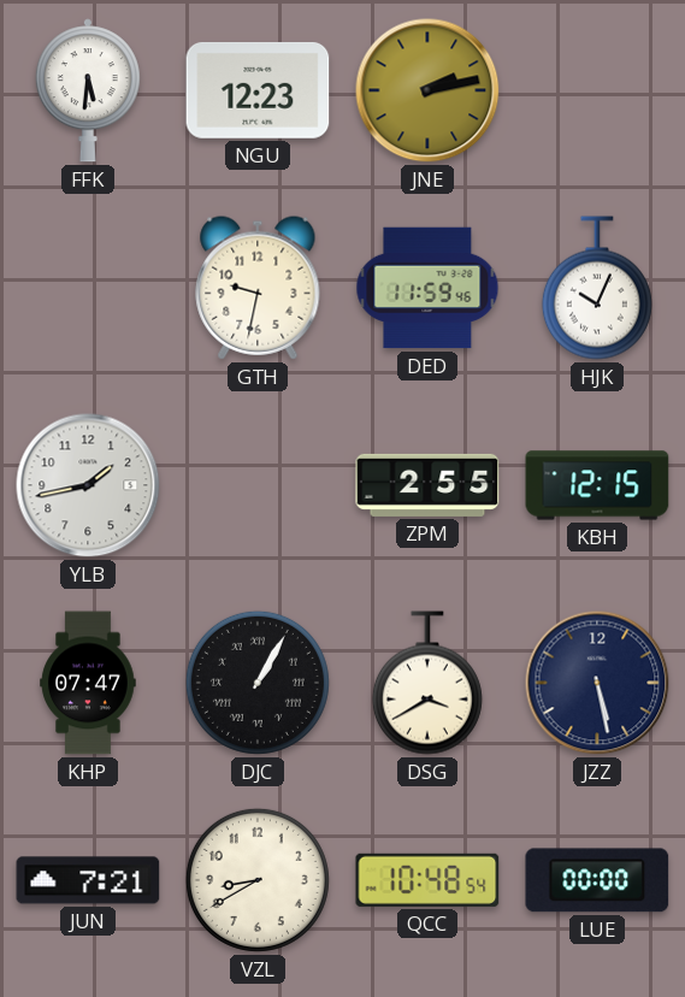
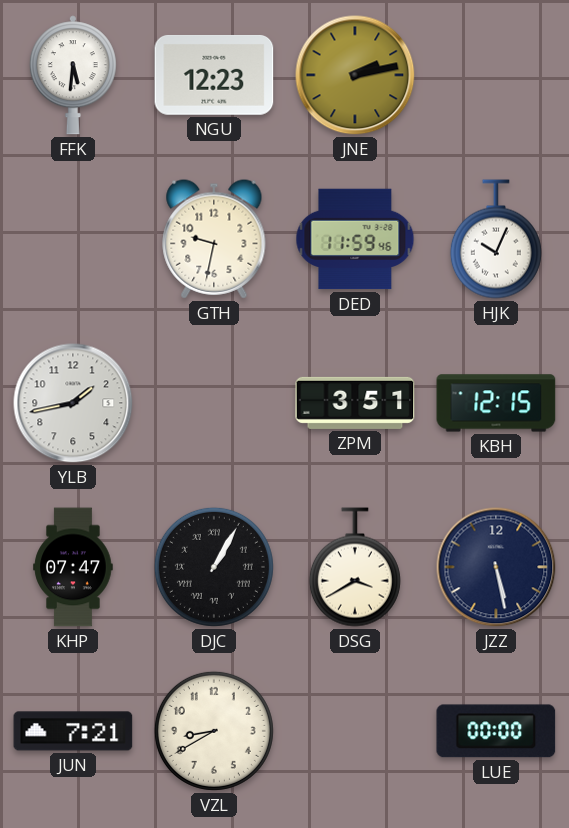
ZPM: 2:55 -> 3:51 (355, 403)
QCC: 10:48 -> none (427, 880)
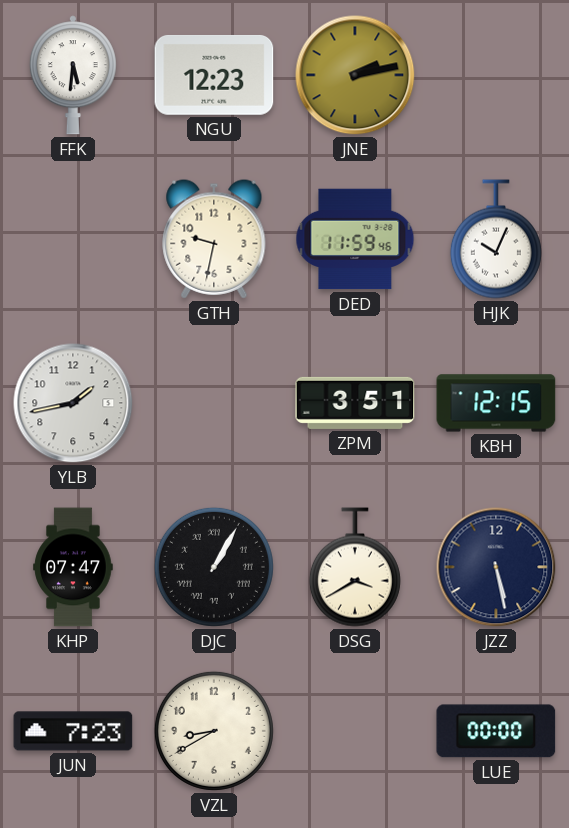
JUN: 7:21 -> 7:23 (73, 731)
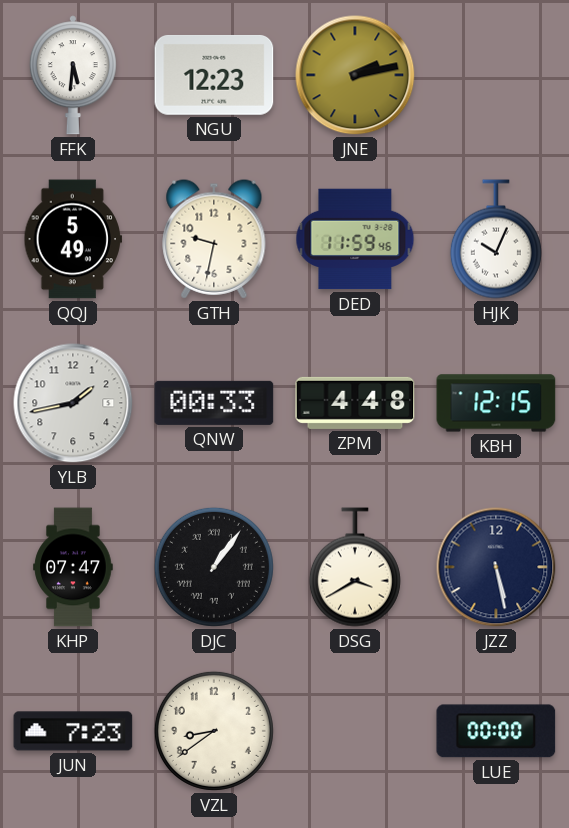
QQJ: none -> 5:49 (72, 239)
QNW: none -> 00:33 (214, 403)
ZPM: 3:51 -> 4:48 (355, 403)
DJC: 1:05 -> 1:06 (214, 567)
VZL: 8:40 -> 8:39 (214, 731)
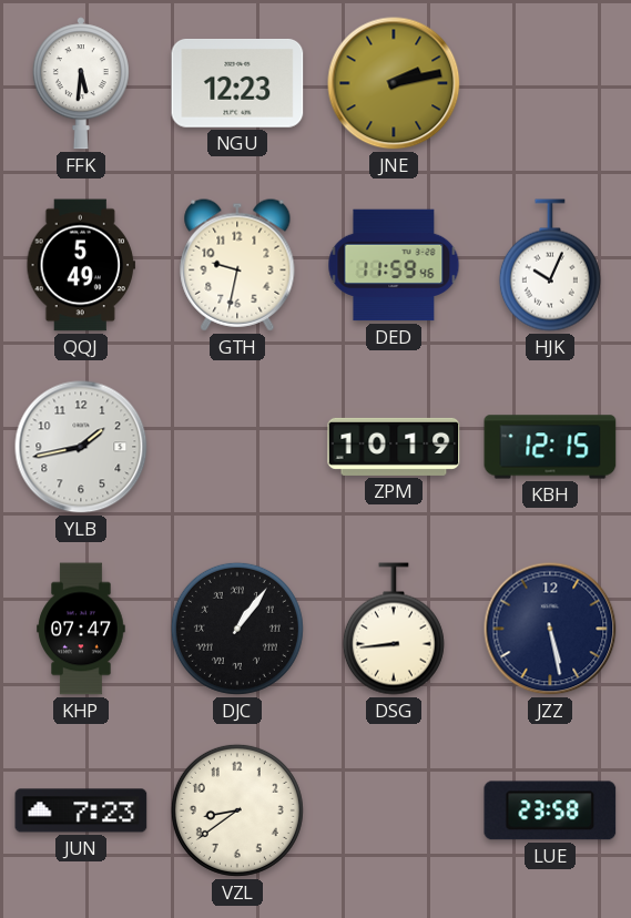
QNW: 00:33 -> none (214, 403)
ZPM: 4:48 -> 10:19 (394, 447)
DSG: 3:40 -> 8:44 (394, 629)
LUE: 00:00 -> 23:58 (550, 810)
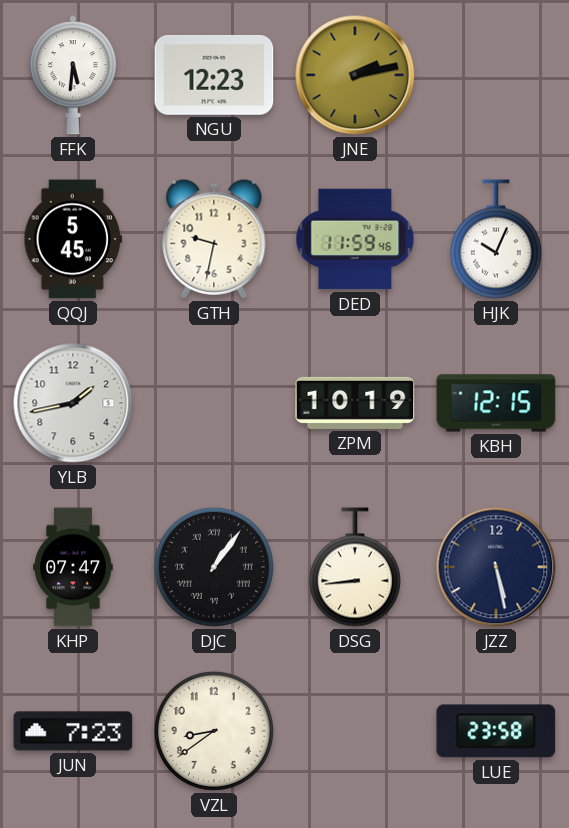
QQJ: 5:49 -> 5:45 (72, 239)
